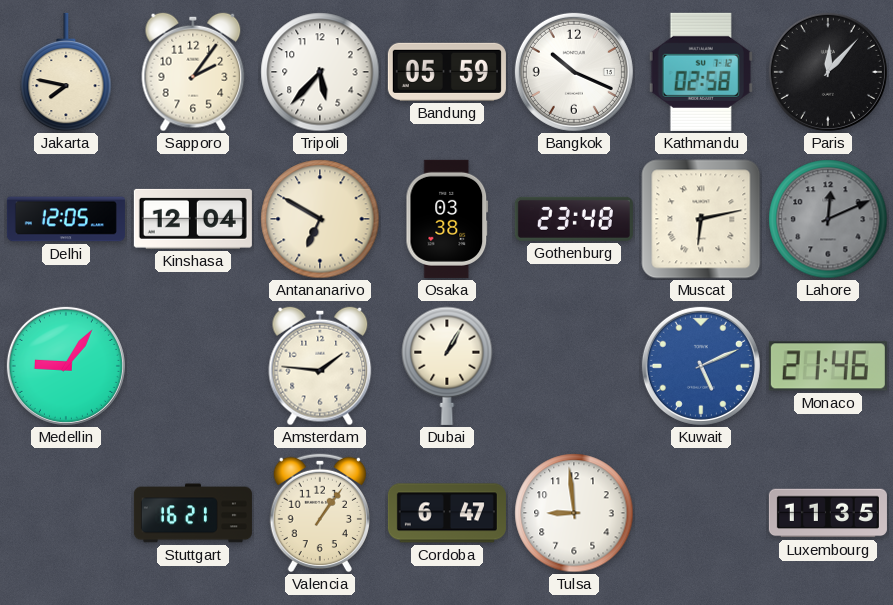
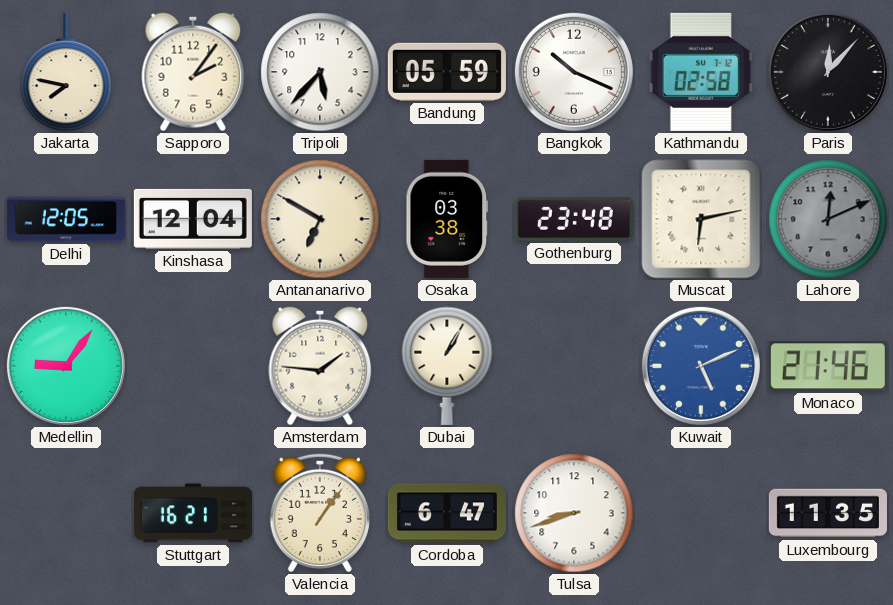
Tulsa: 8:59 -> 8:42 (574, 513)
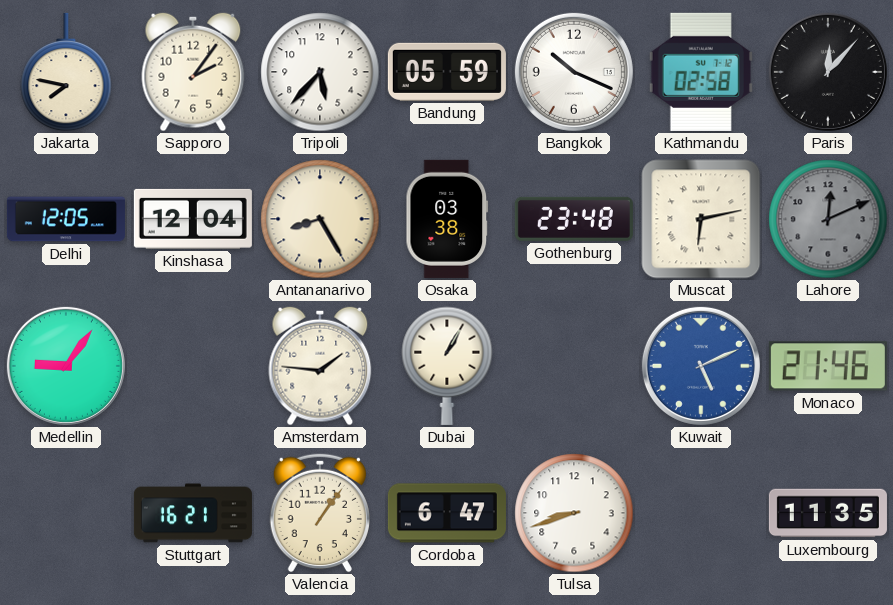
Antananarivo: 6:50 -> 8:25 (320, 219)
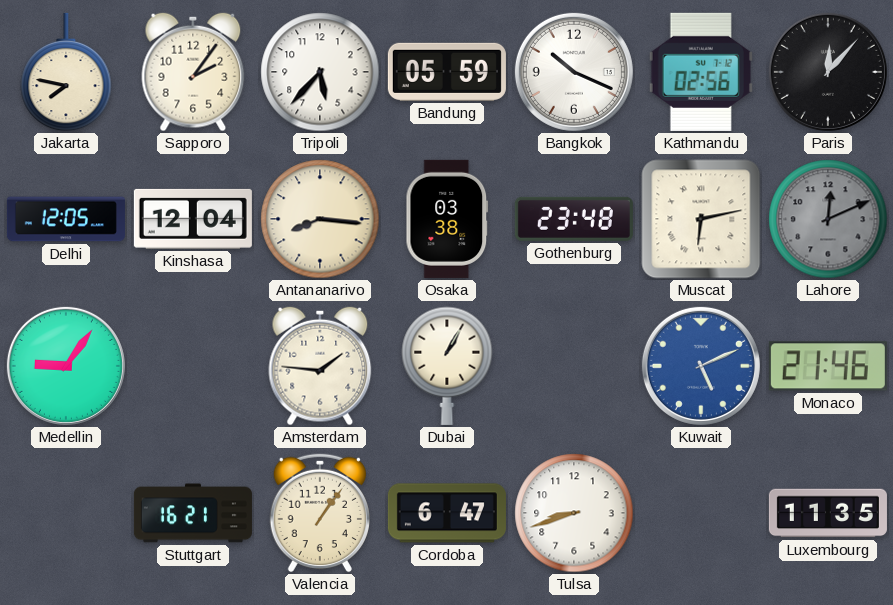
Kathmandu: 02:58 -> 02:56 (701, 72)
Antananarivo: 8:25 -> 8:16 (320, 219)
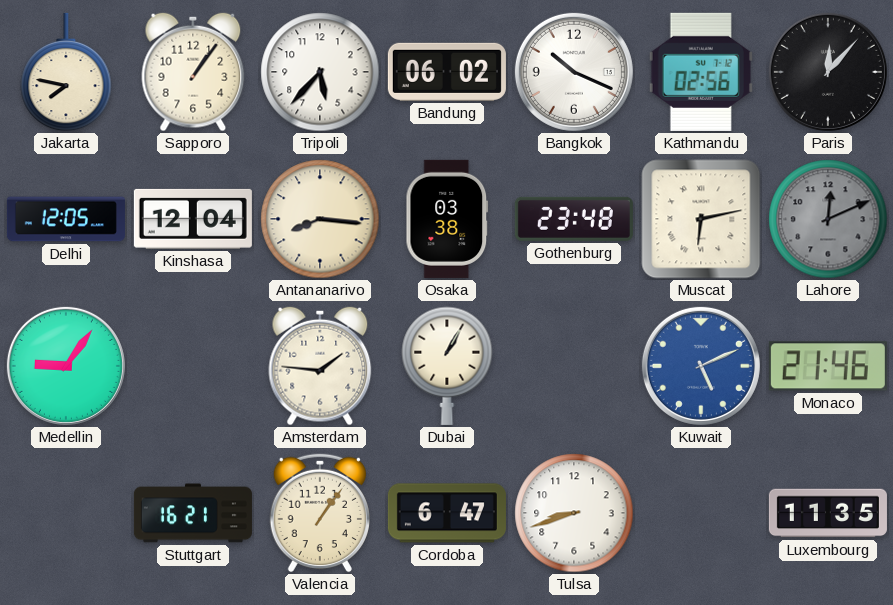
Sapporo: 2:06 -> 1:06 (193, 72)
Bandung: 05:59 -> 06:02 (447, 72)
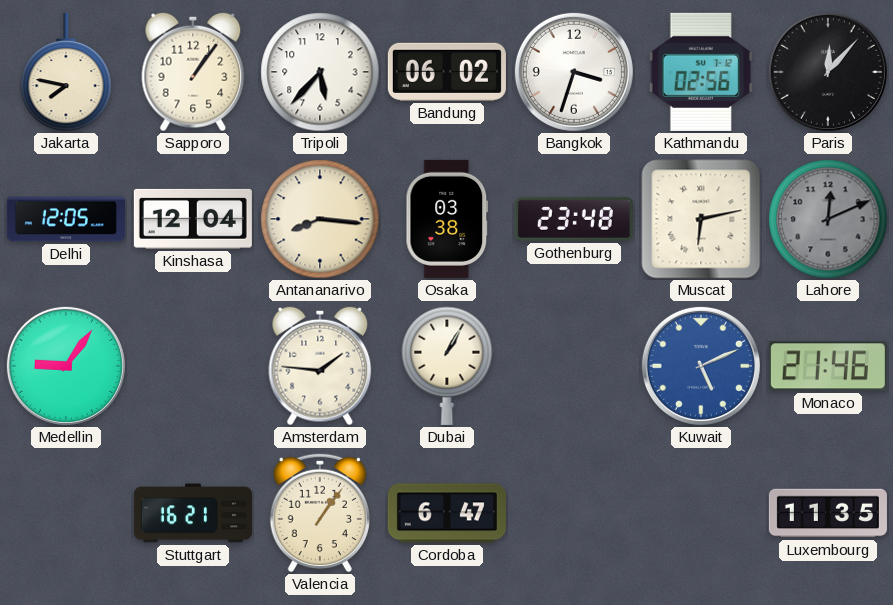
Bangkok: 10:19 -> 3:33 (574, 72)
Tulsa: 8:42 -> none (574, 513)
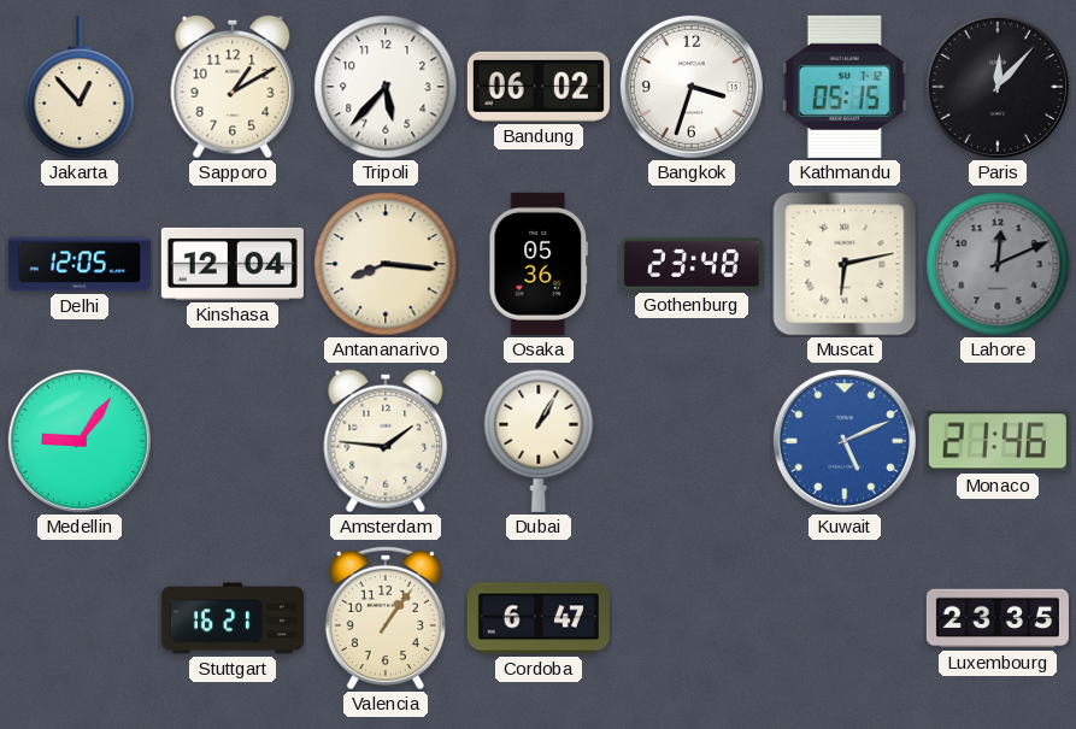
Jakarta: 7:47 -> 12:53 (80, 87)
Sapporo: 1:06 -> 1:10 (233, 87)
Kathmandu: 02:56 -> 05:15 (845, 87)
Osaka: 03:38 -> 05:36 (539, 264)
Luxembourg: 11:35 -> 23:35 (998, 618)
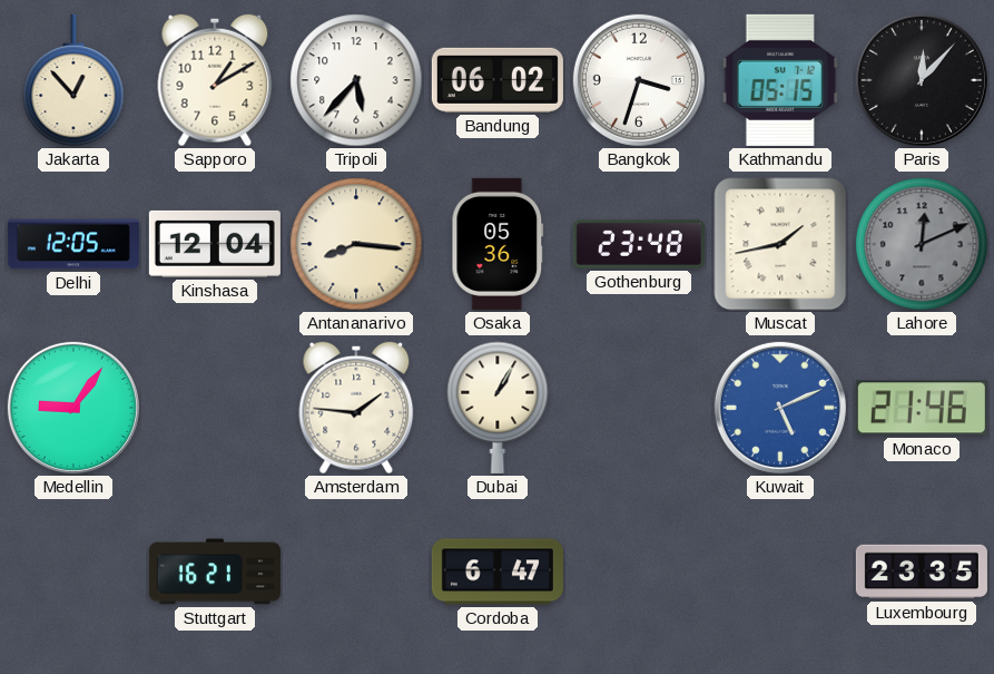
Muscat: 6:13 -> 1:43 (780, 244)
Valencia: 1:06 -> none (386, 618)
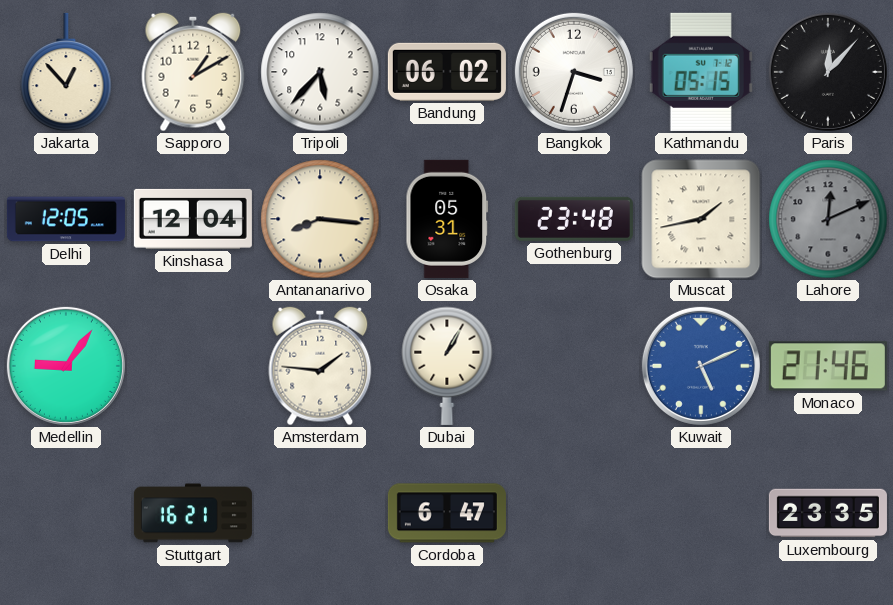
Osaka: 05:36 -> 05:31 (447, 219)
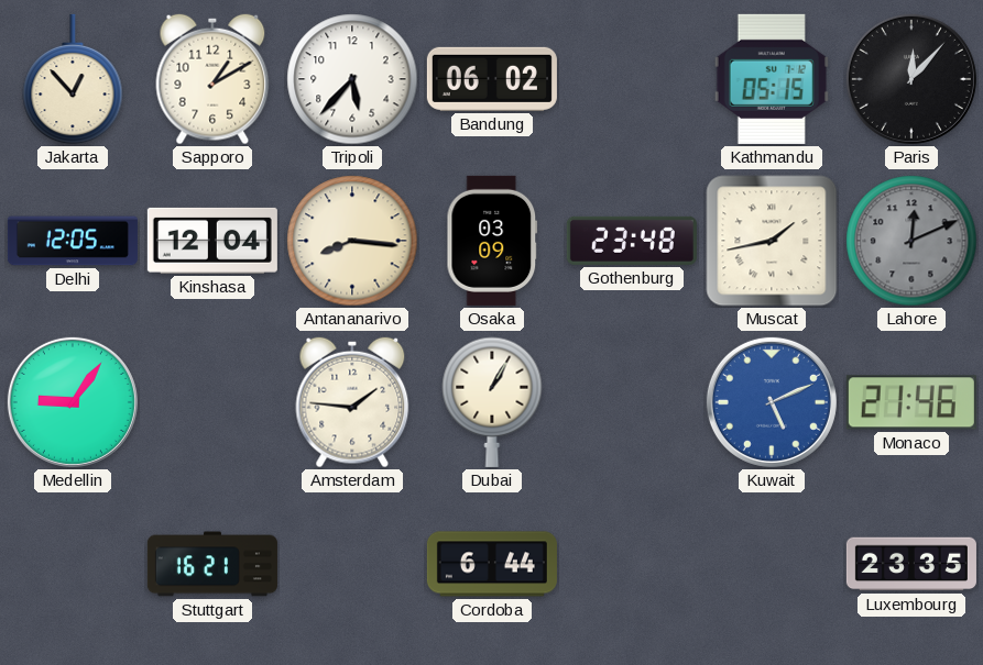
Bangkok: 3:33 -> none (574, 72)
Osaka: 05:31 -> 03:09 (492, 241)
Cordoba: 6:47 -> 6:44 (492, 564)
